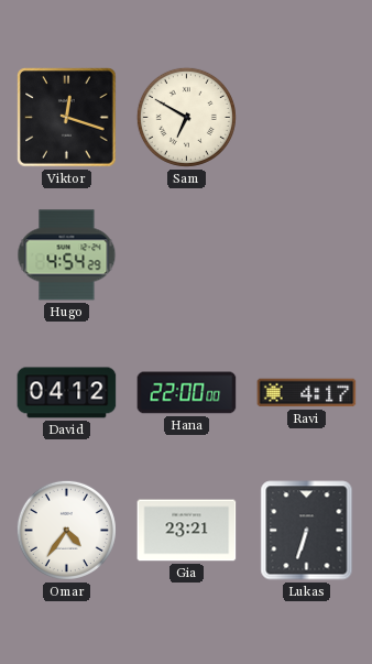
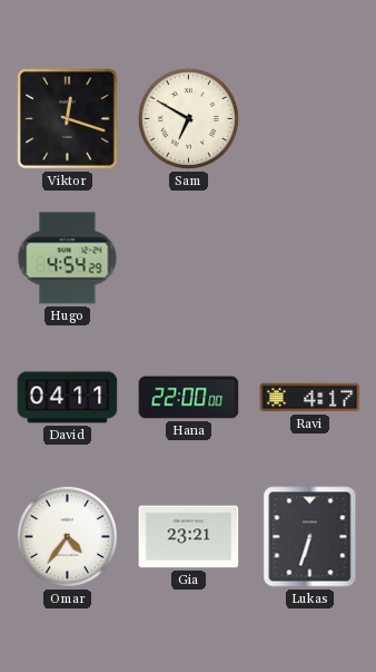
David: 04:12 -> 04:11 (68, 398)
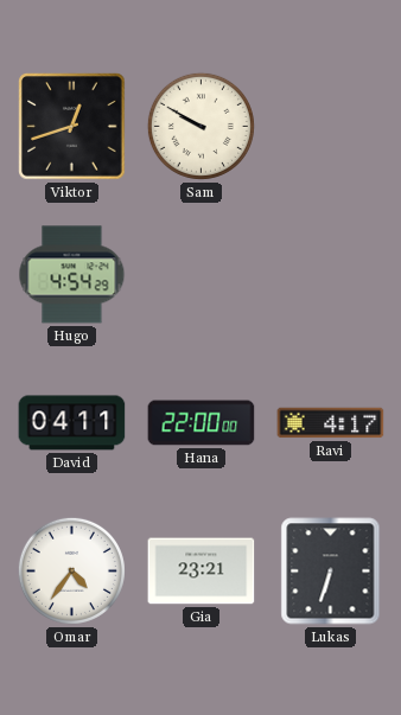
Viktor: 12:18 -> 12:42 (72, 127)
Sam: 6:50 -> 9:50 (200, 126)
